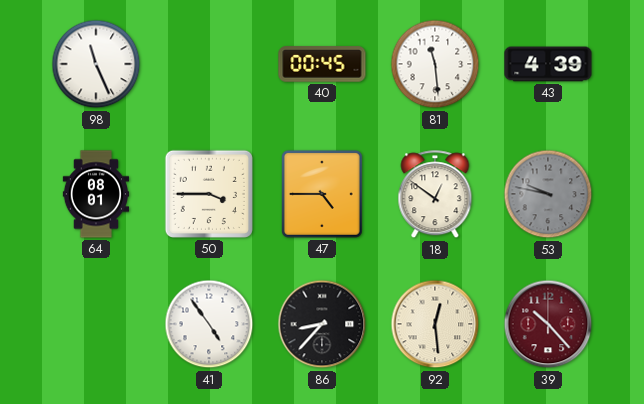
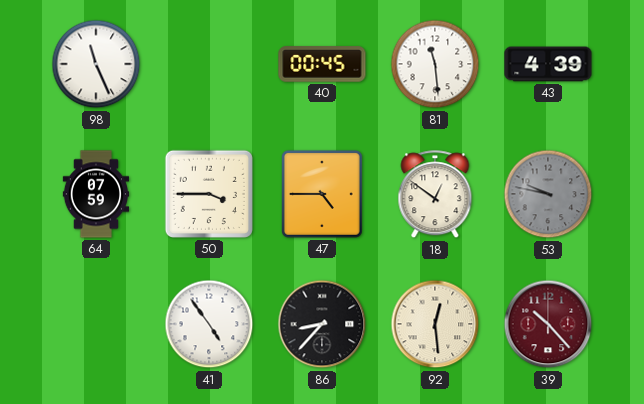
64: 08:01 -> 07:59 (96, 194)
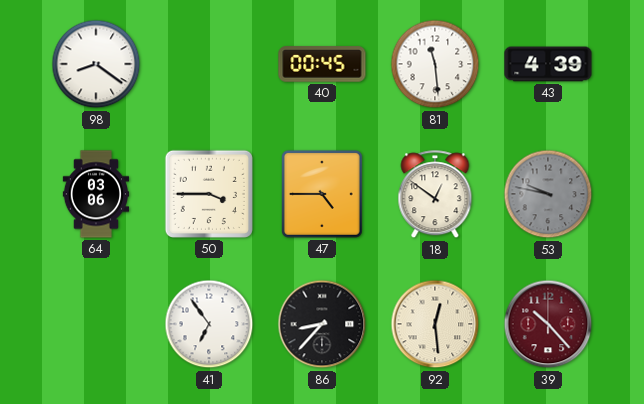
98: 11:26 -> 8:21 (96, 64)
64: 07:59 -> 03:06 (96, 194)
41: 4:54 -> 6:54 (209, 324)
